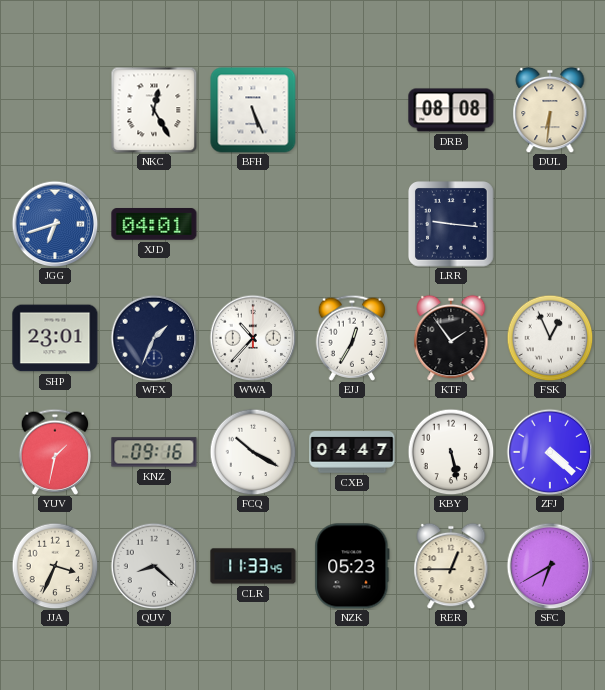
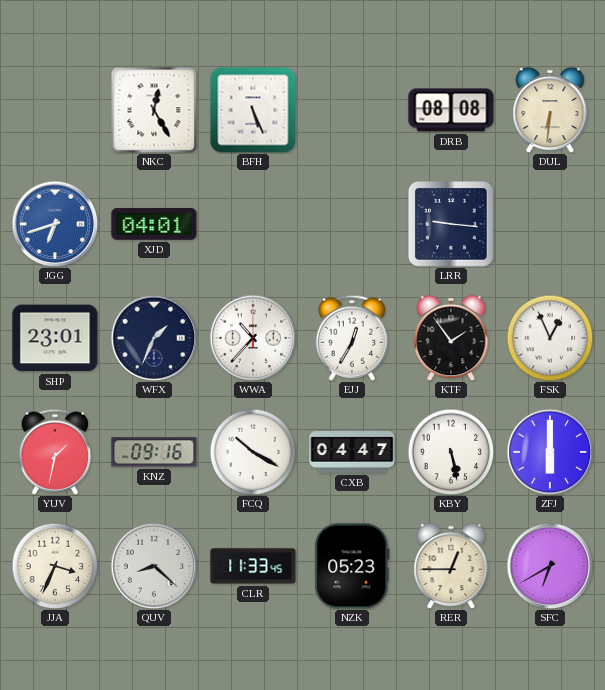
ZFJ: 4:22 -> 6:00 (550, 452)
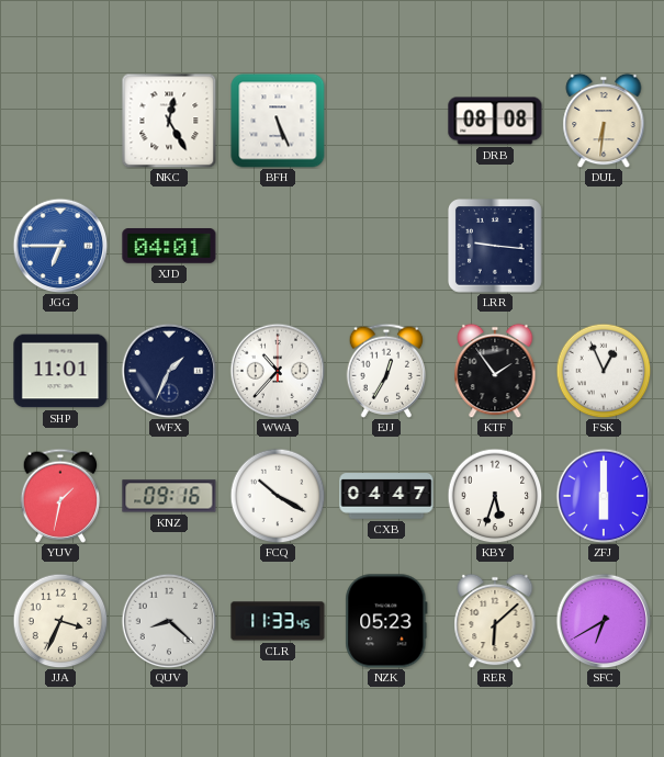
JGG: 6:42 -> 6:45 (60, 246)
SHP: 23:01 -> 11:01 (60, 371)
KBY: 5:28 -> 5:33 (495, 496)
RER: 12:45 -> 6:08 (495, 621)
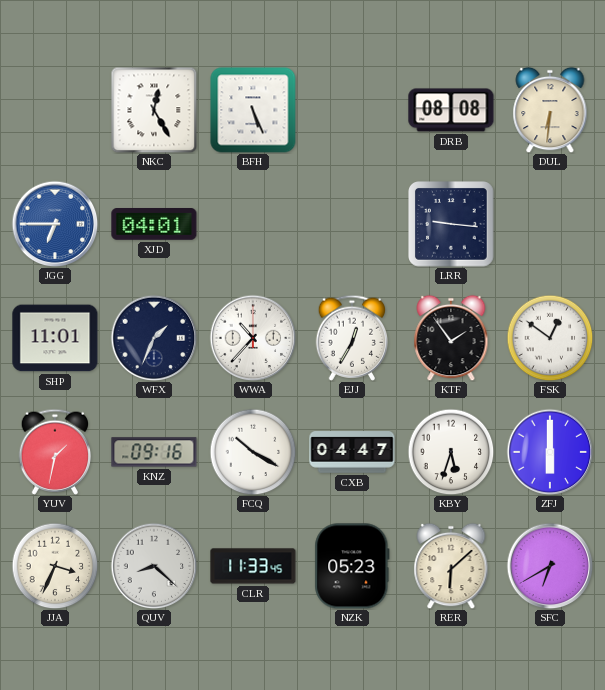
FSK: 12:56 -> 12:51 (550, 338)
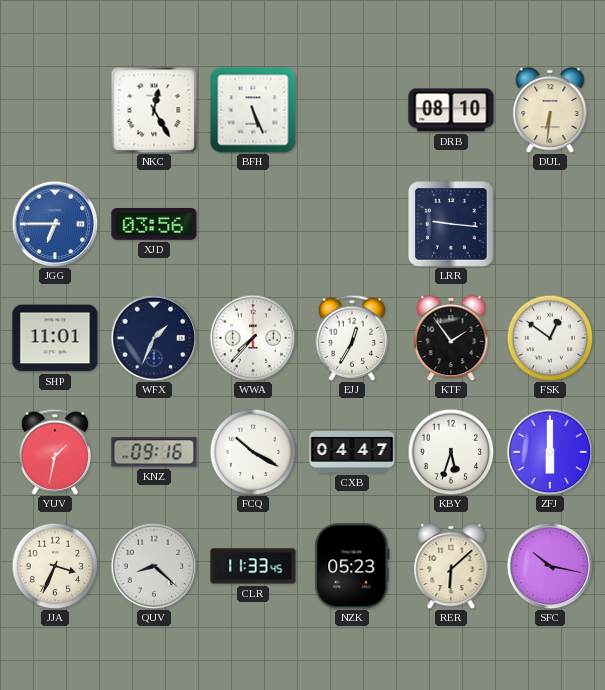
DRB: 08:08 -> 08:10 (451, 110)
XJD: 04:01 -> 03:56 (154, 225)
WWA: 10:37 -> 7:37 (253, 338)
SFC: 6:40 -> 10:17 (550, 566)
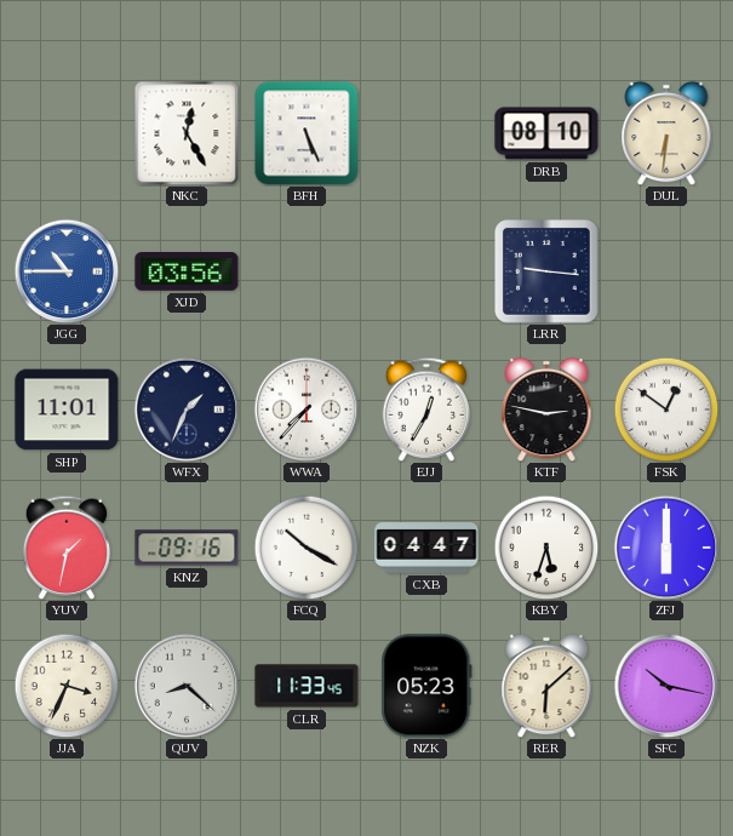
JGG: 6:45 -> 10:45 (67, 271)
KTF: 1:54 -> 2:47 (546, 410)
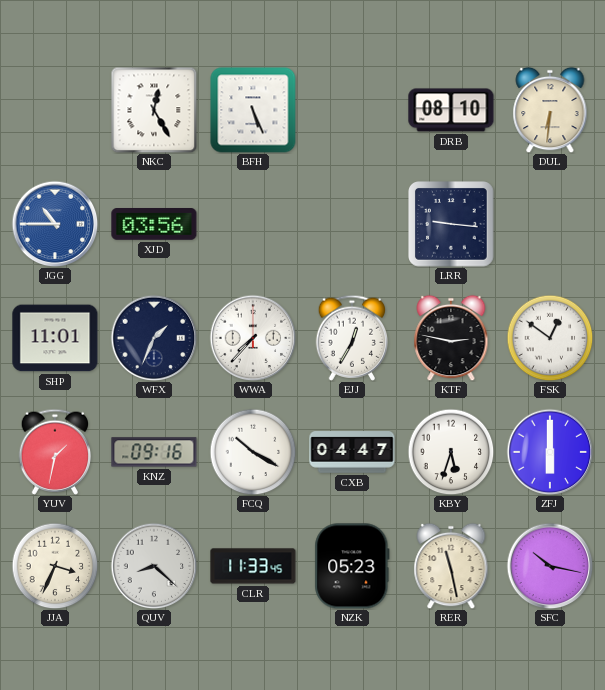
RER: 6:08 -> 11:28 (451, 566)
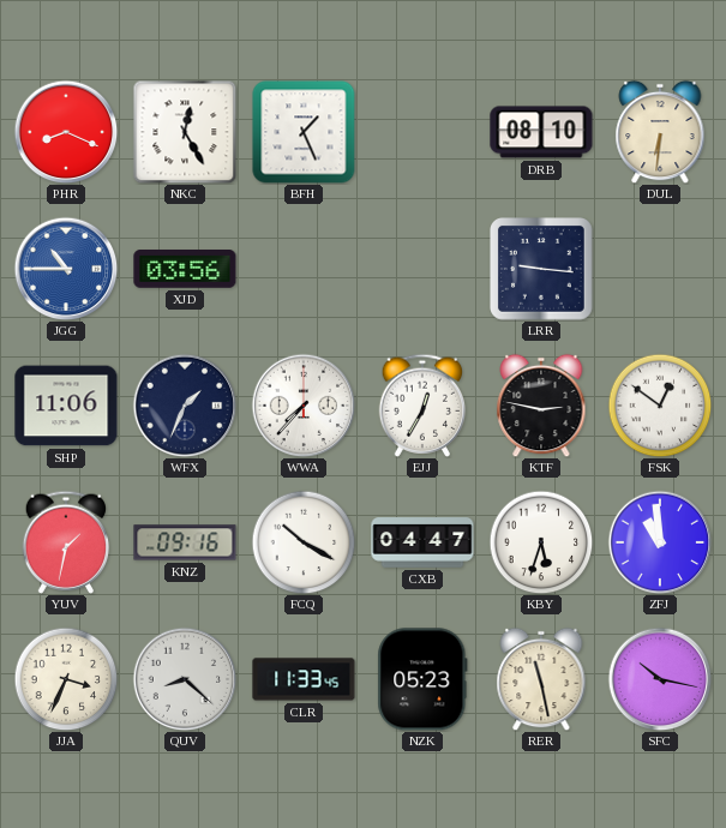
PHR: none -> 8:19 (66, 132)
BFH: 5:26 -> 1:26 (304, 132)
SHP: 11:01 -> 11:06 (66, 406)
ZFJ: 6:00 -> 10:59 (660, 542)
